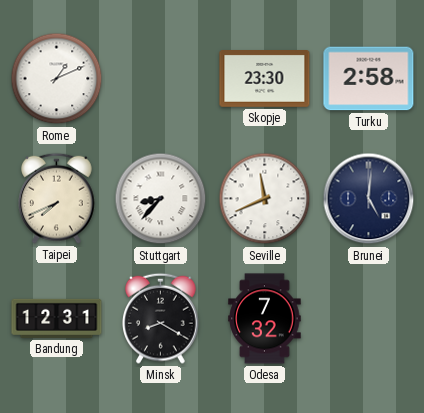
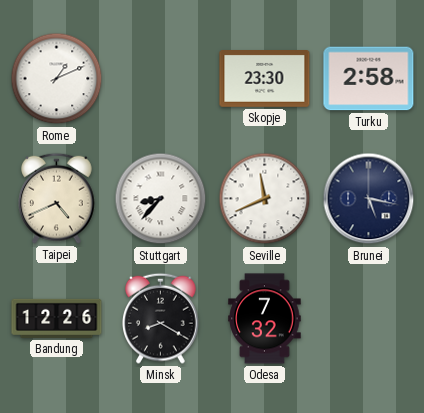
Taipei: 7:41 -> 4:41 (57, 198)
Brunei: 5:01 -> 5:17 (369, 199)
Bandung: 12:31 -> 12:26 (57, 318)
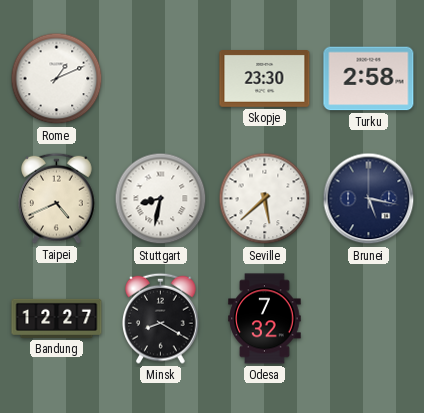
Stuttgart: 8:37 -> 8:32 (161, 199)
Seville: 11:41 -> 5:38 (265, 199)
Bandung: 12:26 -> 12:27 (57, 318)
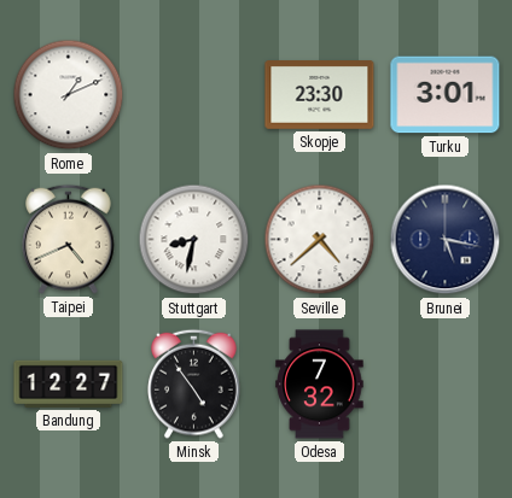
Turku: 2:58 -> 3:01 (446, 95)
Seville: 5:38 -> 4:38 (320, 240)
Minsk: 8:20 -> 4:54 (194, 383)
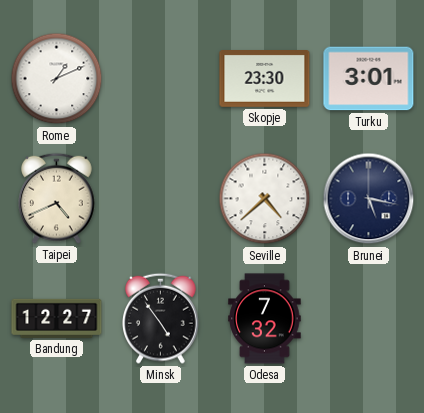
Stuttgart: 8:32 -> none (194, 240)
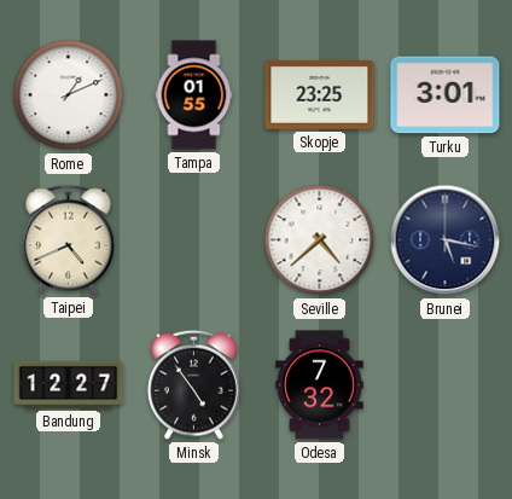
Tampa: none -> 01:55 (194, 95)
Skopje: 23:30 -> 23:25 (320, 95)
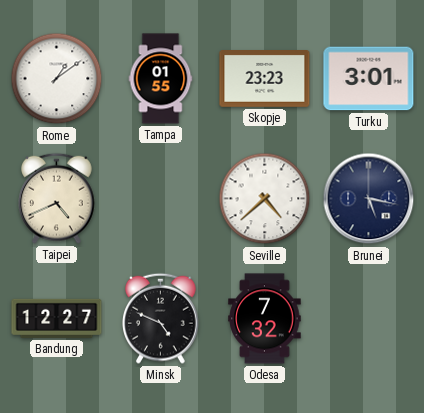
Rome: 1:11 -> 1:09 (57, 79)
Skopje: 23:25 -> 23:23 (265, 79)
Minsk: 4:54 -> 4:49 (161, 318)
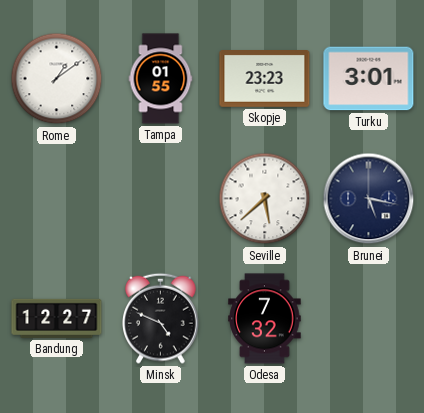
Taipei: 4:41 -> none (57, 198)
Seville: 4:38 -> 5:38 (265, 199)
